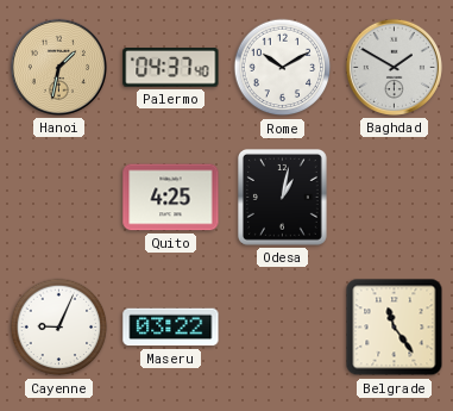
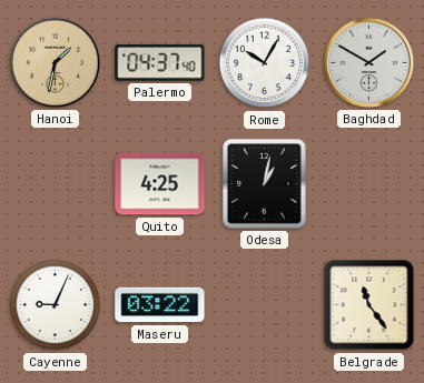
Rome: 10:10 -> 10:05 (265, 63)
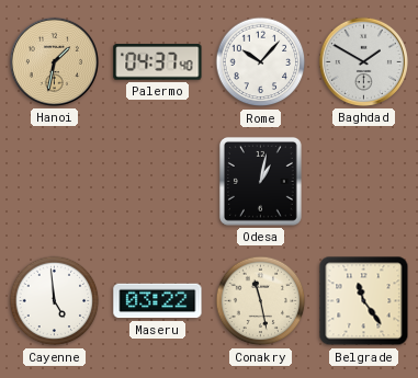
Rome: 10:05 -> 10:07 (261, 62)
Quito: 4:25 -> none (160, 184)
Cayenne: 9:04 -> 4:59 (55, 301)
Conakry: none -> 11:28 (261, 301)
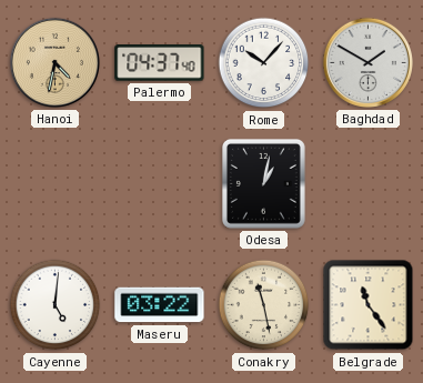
Hanoi: 1:32 -> 4:32 (54, 62)
Cayenne: 4:59 -> 5:01 (56, 305)
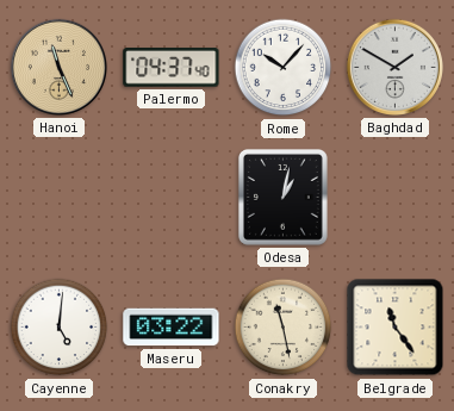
Hanoi: 4:32 -> 11:26 (58, 67)
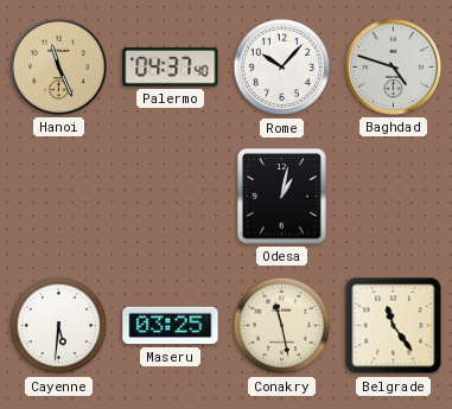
Baghdad: 1:50 -> 4:48 (393, 66)
Cayenne: 5:01 -> 5:31 (59, 326)
Maseru: 03:22 -> 03:25 (171, 326)
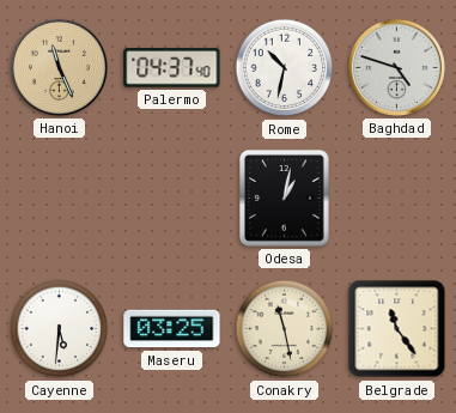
Rome: 10:07 -> 10:32 (285, 68)
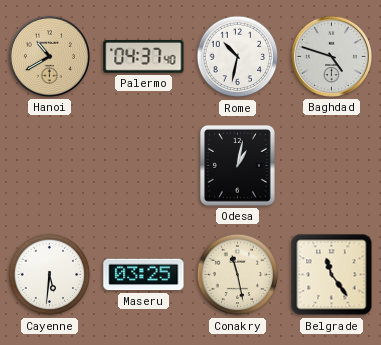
Hanoi: 11:26 -> 10:40 (49, 56)
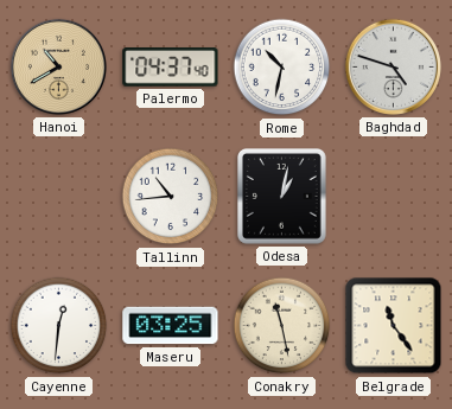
Tallinn: none -> 10:44 (171, 197)
Cayenne: 5:31 -> 12:31 (59, 326)
